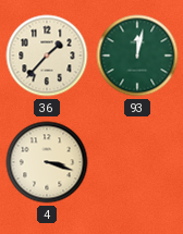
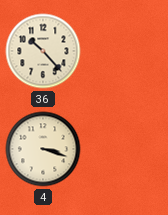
36: 1:37 -> 10:23 (43, 51)
93: 12:02 -> none (137, 56)
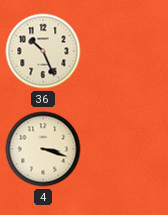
36: 10:23 -> 10:26 (43, 51)
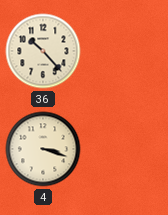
36: 10:26 -> 10:23 (43, 51)
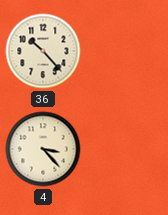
4: 3:18 -> 3:23 (43, 149)
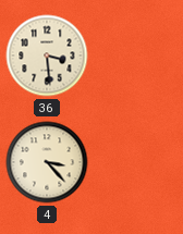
36: 10:23 -> 3:29 (47, 56)
